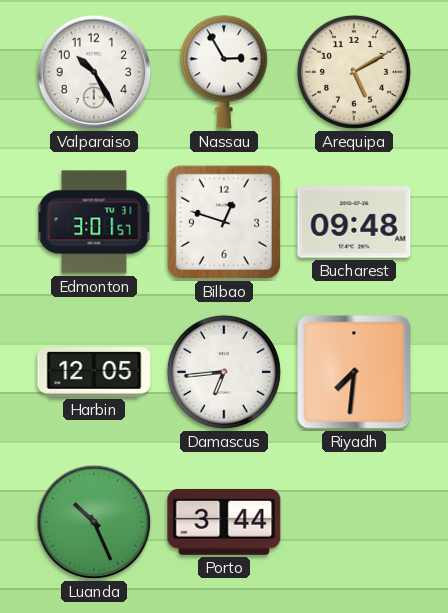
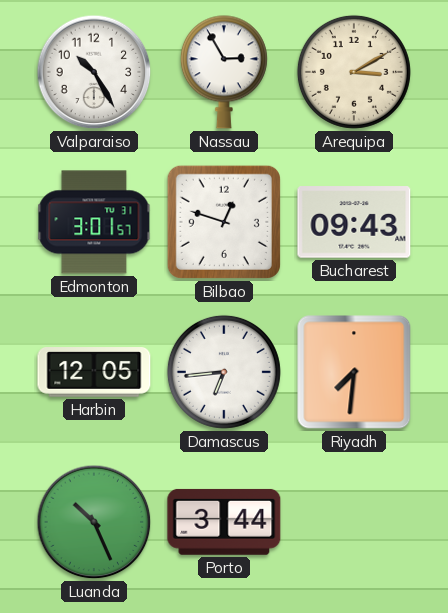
Arequipa: 5:10 -> 3:10 (354, 72)
Bucharest: 09:48 -> 09:43 (354, 222)
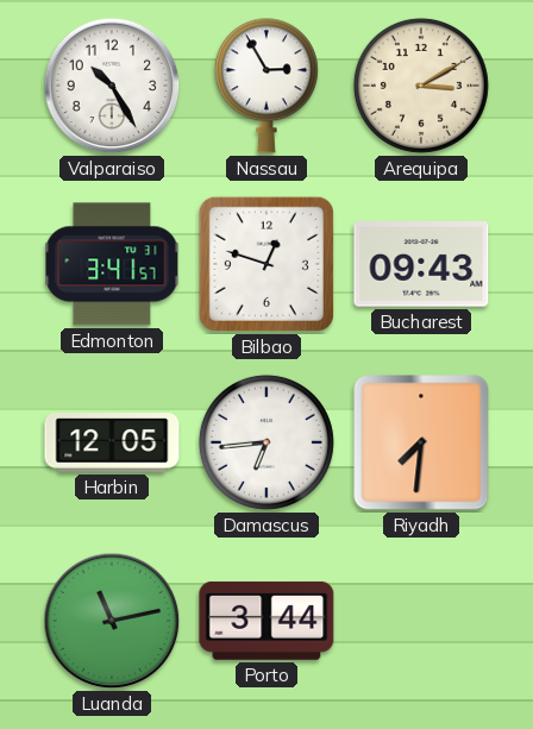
Edmonton: 3:01 -> 3:41 (112, 264)
Luanda: 10:26 -> 11:13 (112, 621)
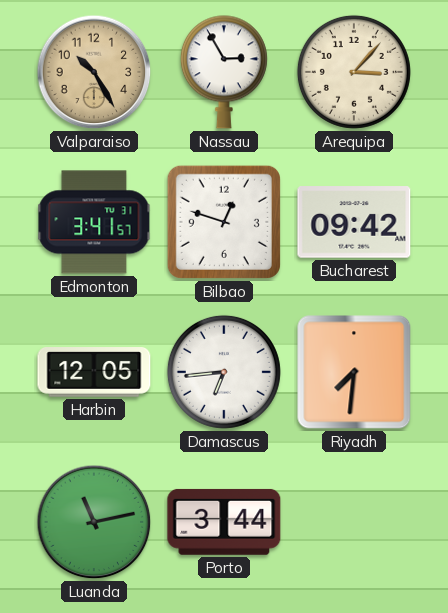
Valparaiso dial: white -> champagne (94, 72)
Arequipa: 3:10 -> 3:07 (354, 72)
Bucharest: 09:43 -> 09:42 (354, 222)
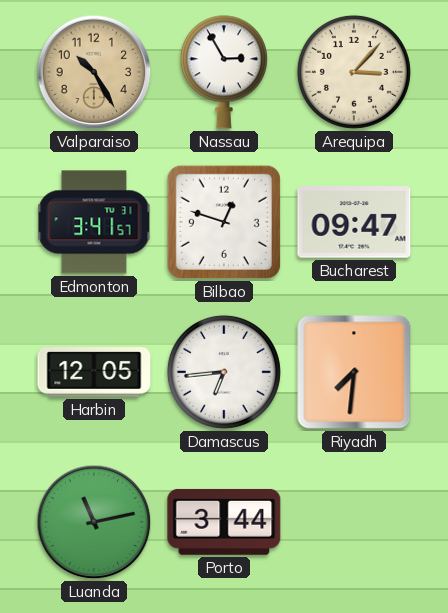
Bucharest: 09:42 -> 09:47 (354, 222)
